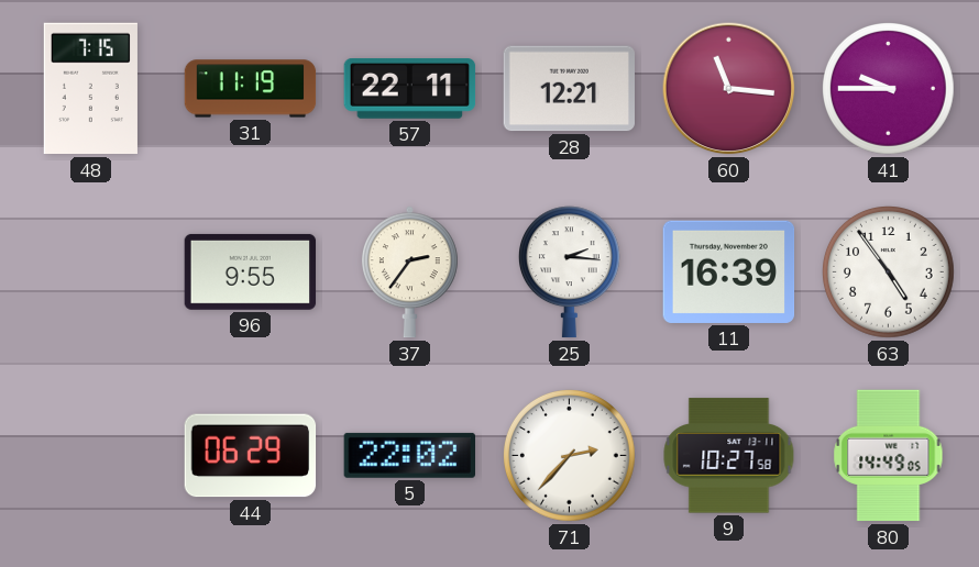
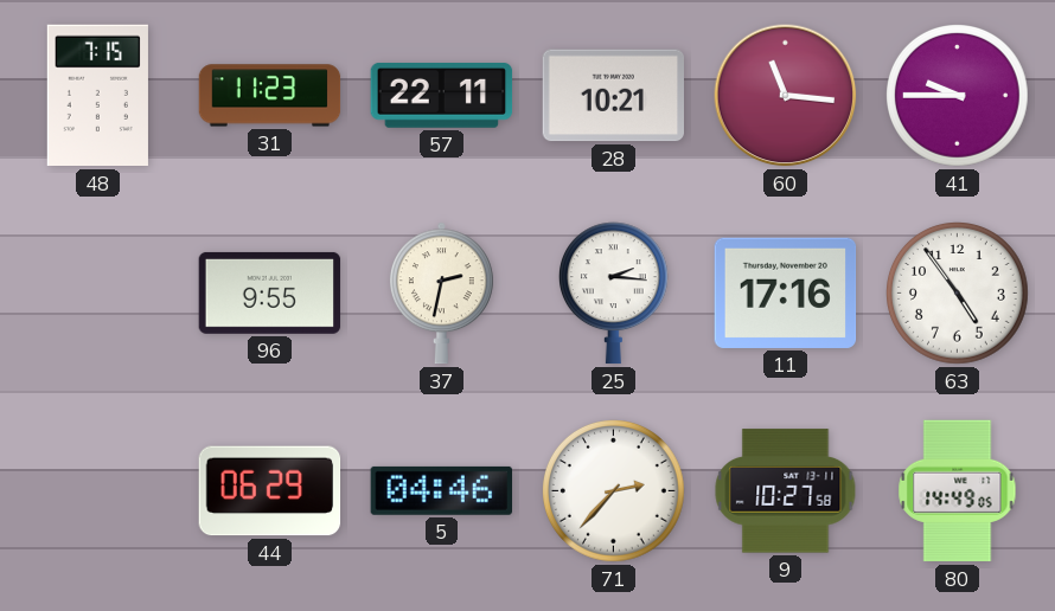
31: 11:19 -> 11:23 (270, 96)
28: 12:21 -> 10:21 (614, 96)
37: 2:36 -> 2:32 (441, 294)
11: 16:39 -> 17:16 (786, 292)
5: 22:02 -> 04:46 (441, 490)
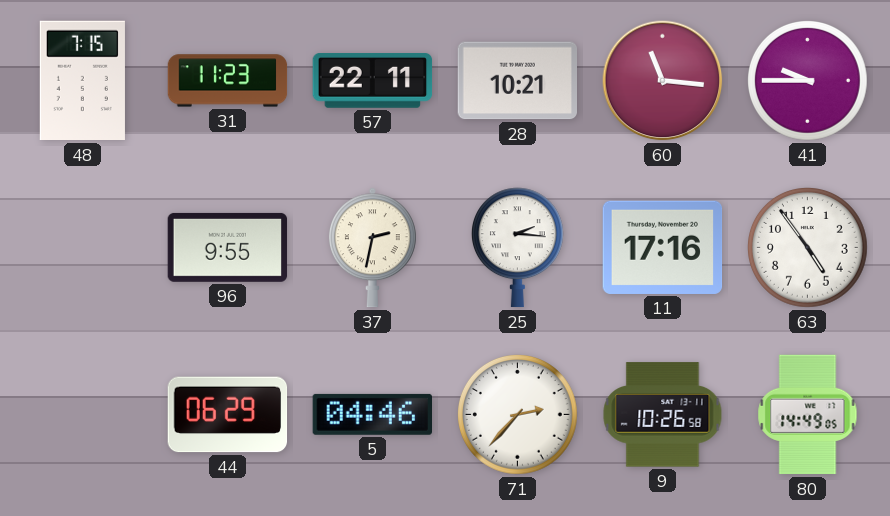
9: 10:27 -> 10:26 (663, 415)
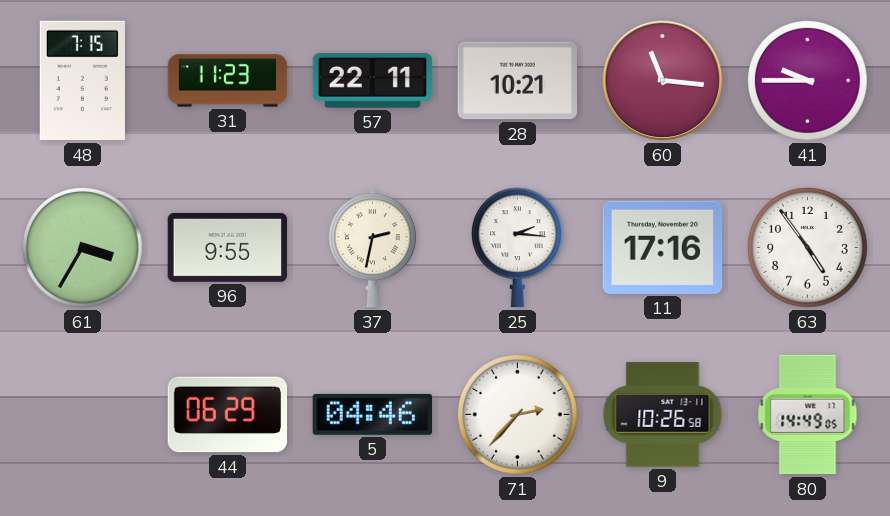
61: none -> 3:35 (83, 248)
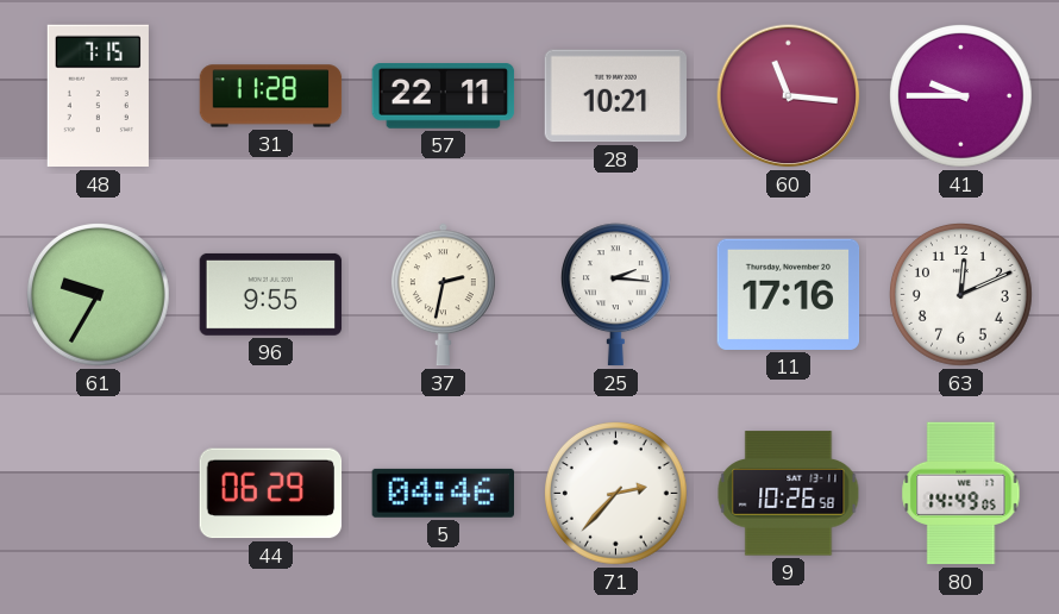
31: 11:23 -> 11:28 (271, 96)
61: 3:35 -> 9:35 (99, 295)
63: 4:54 -> 12:11 (961, 295)
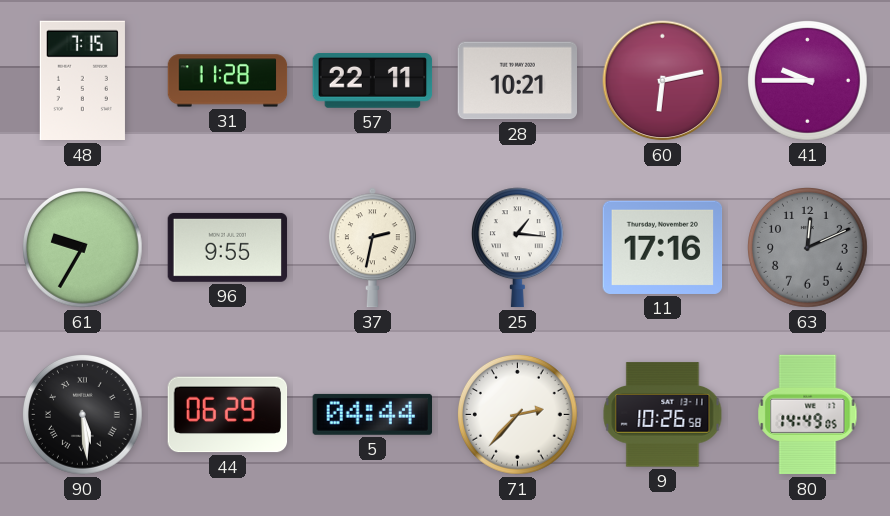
60: 11:16 -> 6:13 (663, 81)
25: 2:16 -> 1:16 (517, 248)
63 dial: white -> grey (808, 248)
90: none -> 5:29 (83, 415)
5: 04:46 -> 04:44 (372, 414)
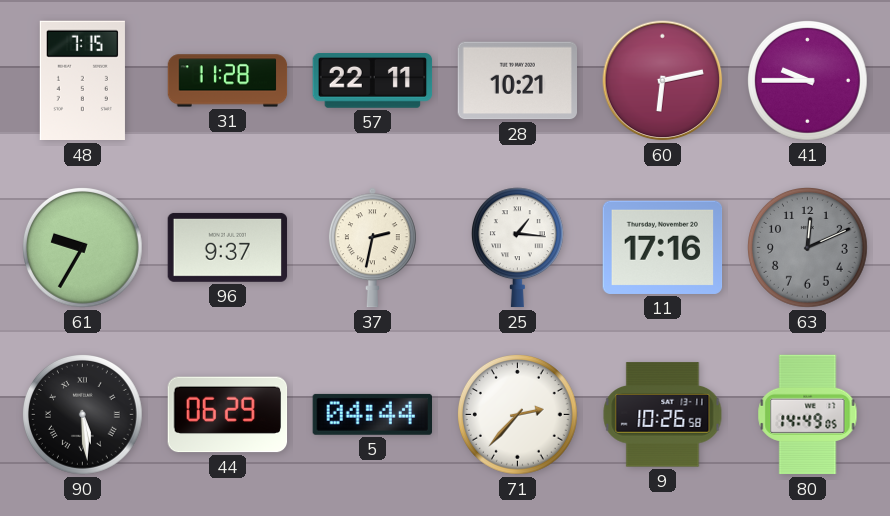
96: 9:55 -> 9:37 (228, 247)
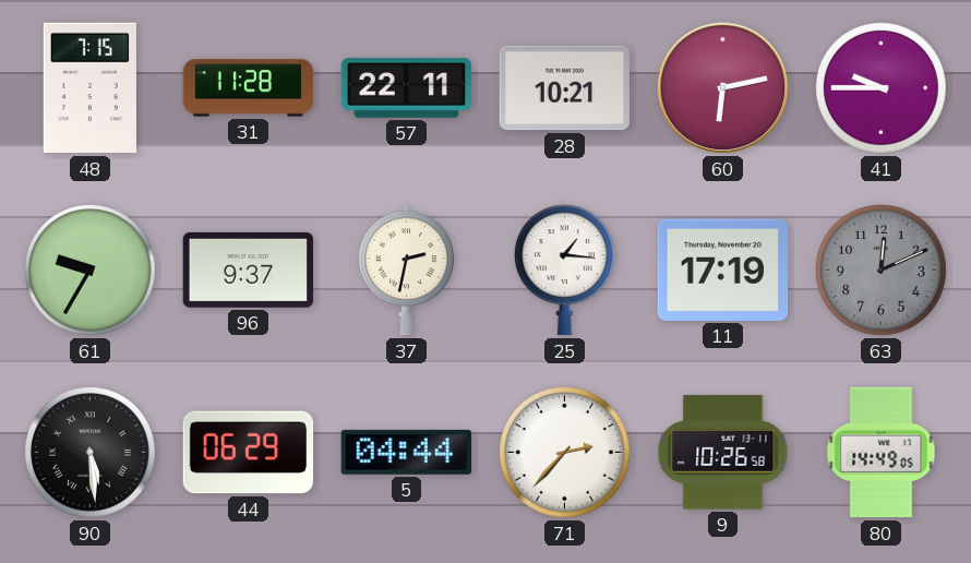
11: 17:16 -> 17:19 (723, 269)
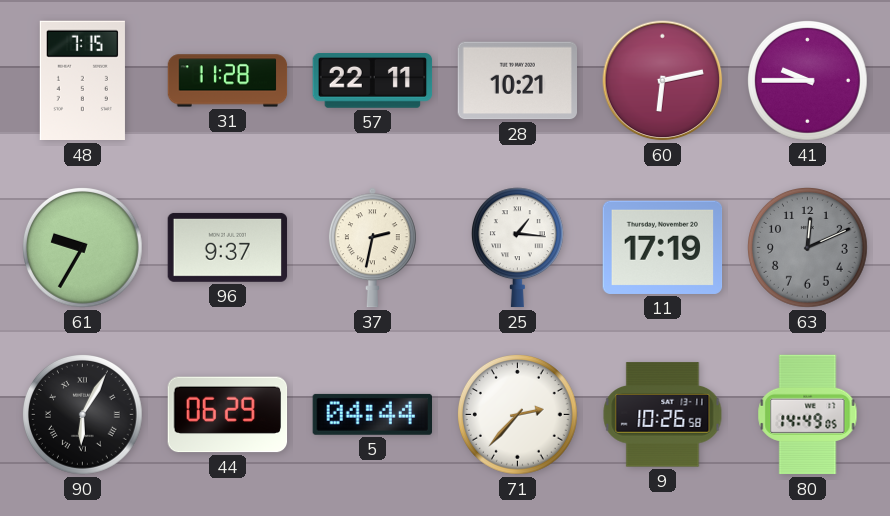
90: 5:29 -> 6:05 (83, 415)
